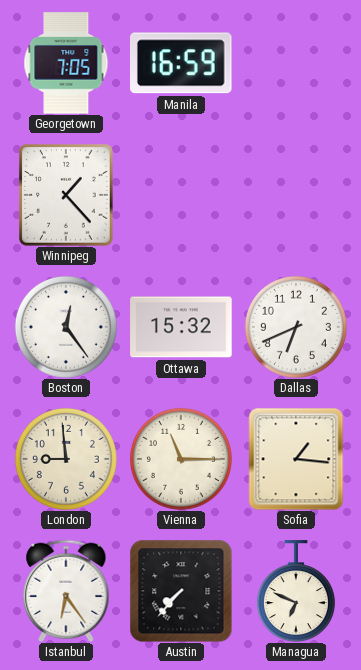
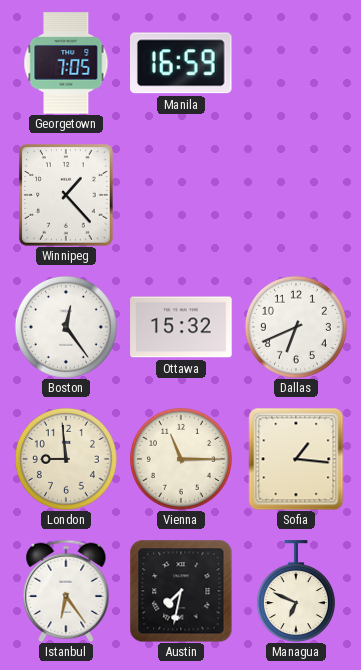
Austin: 7:37 -> 7:32 (181, 591)
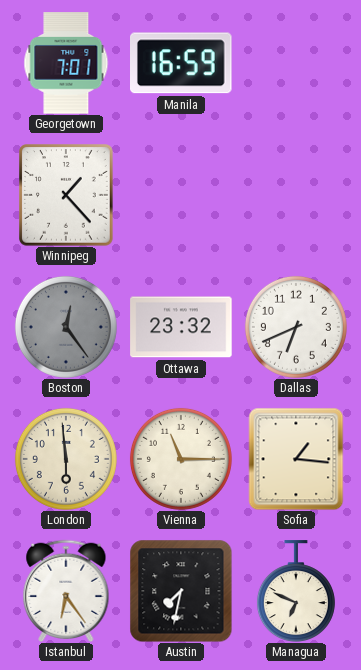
Georgetown: 7:05 -> 7:01 (66, 63)
Boston dial: white -> grey (66, 327)
Ottawa: 15:32 -> 23:32 (181, 327)
London: 8:59 -> 5:59 (66, 459)
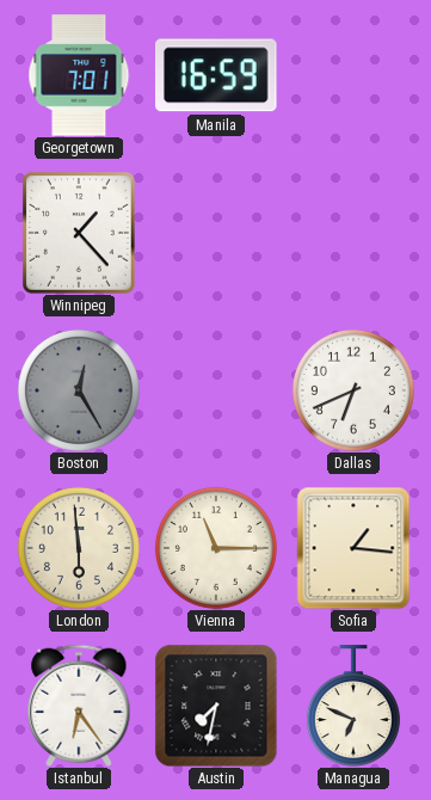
Boston: 12:24 -> 12:25 (79, 390)
Ottawa: 23:32 -> none (181, 327)
